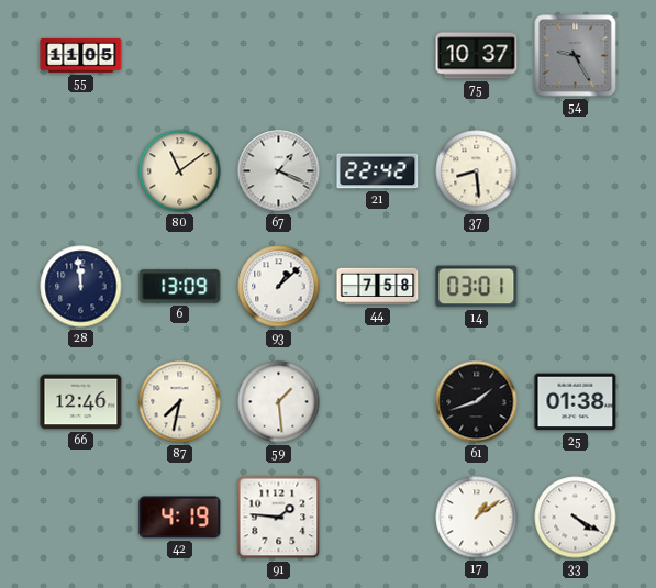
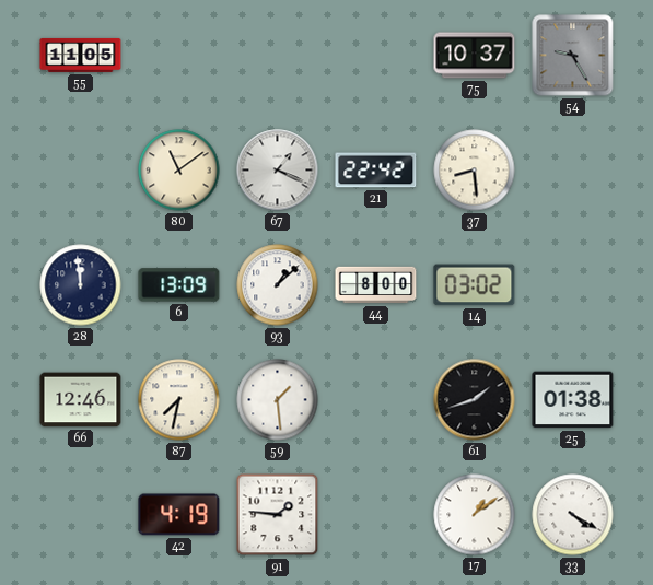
44: 7:58 -> 8:00 (376, 285)
14: 03:01 -> 03:02 (475, 285)
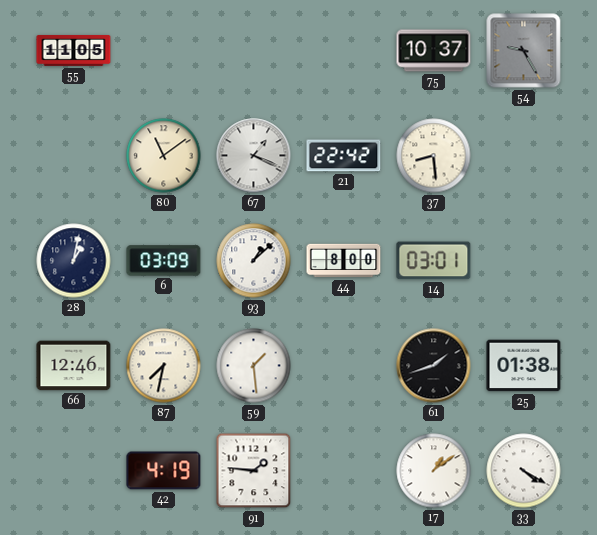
28: 11:59 -> 1:02 (74, 261)
6: 13:09 -> 03:09 (164, 261)
14: 03:02 -> 03:01 (434, 261)
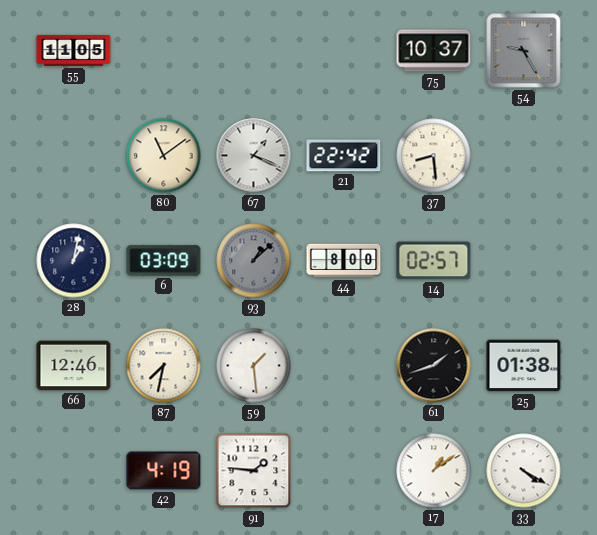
93 dial: white -> grey (254, 261)
14: 03:01 -> 02:57 (434, 261)
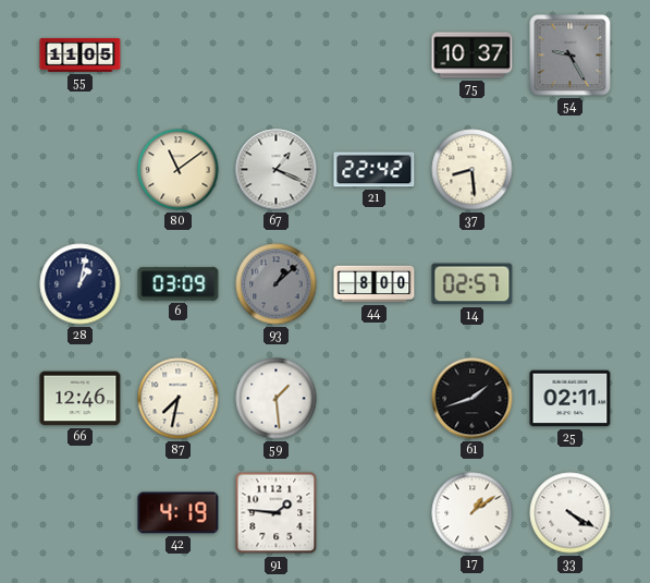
25: 01:38 -> 02:11 (571, 399)
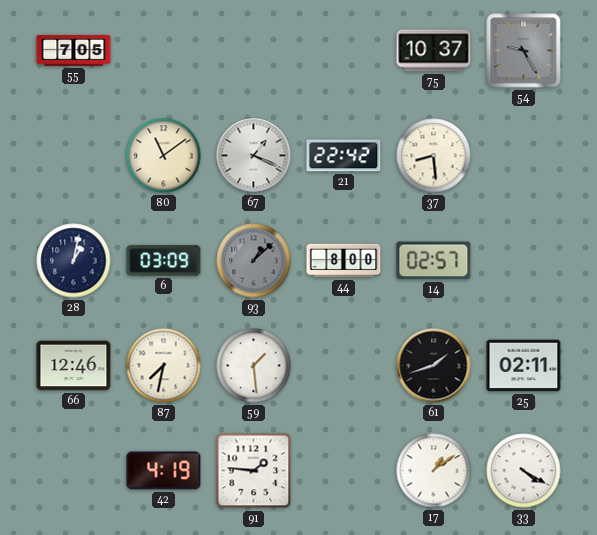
55: 11:05 -> 7:05 (74, 50)
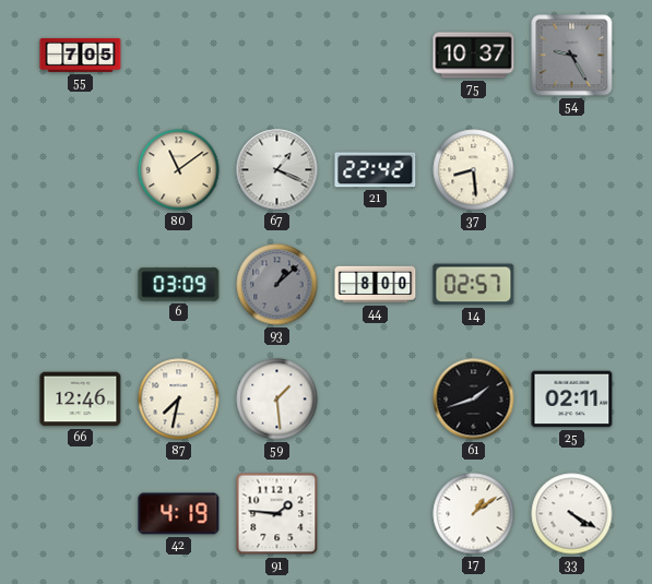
28: 1:02 -> none (74, 261)
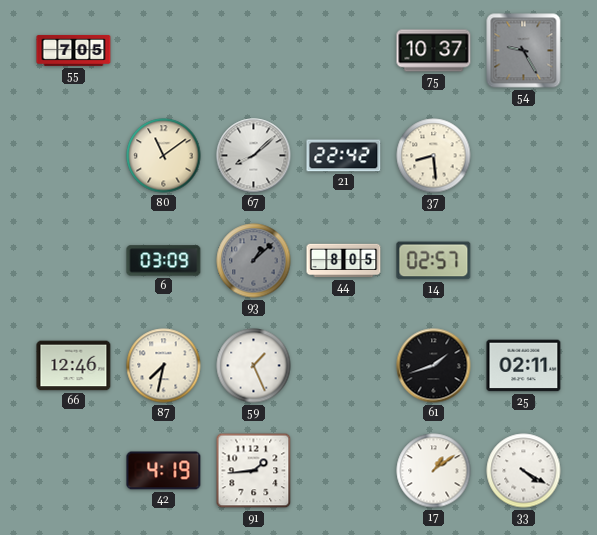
67: 1:19 -> 8:08 (254, 156)
44: 8:00 -> 8:05 (344, 261)
59: 1:29 -> 1:26 (254, 366)
91: 1:46 -> 1:44 (254, 471)
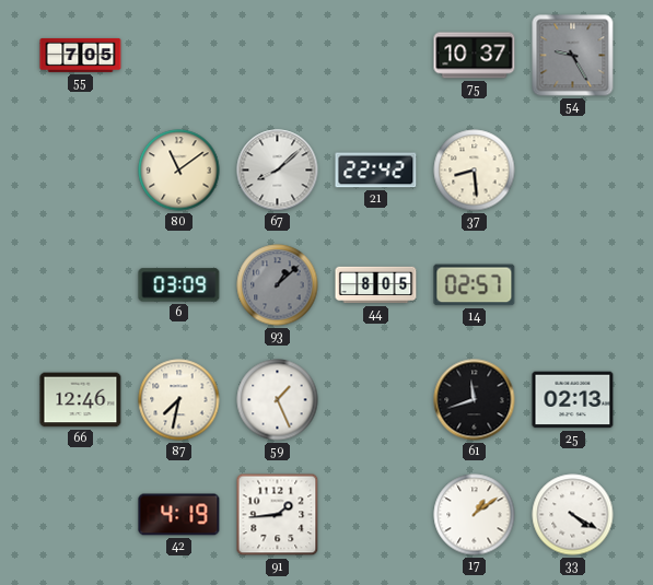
61: 1:42 -> 11:42 (475, 400)
25: 02:11 -> 02:13 (573, 400)
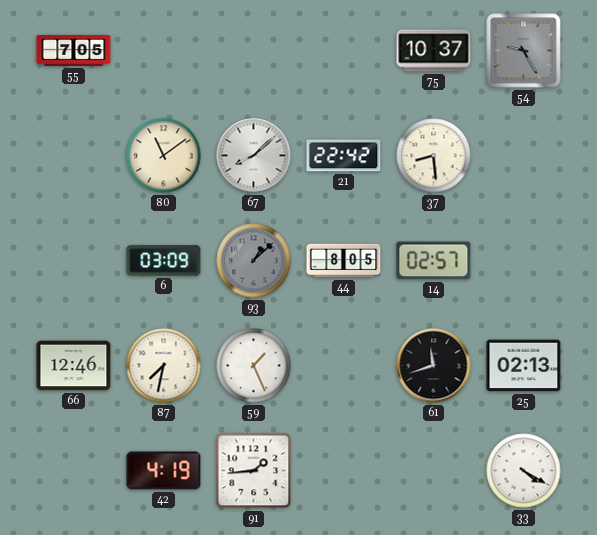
17: 1:09 -> none (475, 515)
